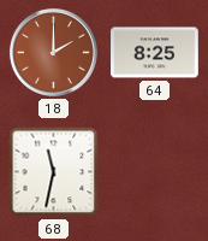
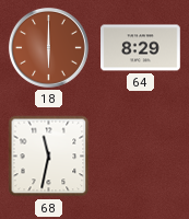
18: 2:00 -> 6:00 (48, 47)
64: 8:25 -> 8:29 (141, 48)
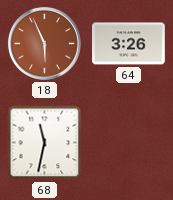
18: 6:00 -> 5:56 (44, 43)
64: 8:29 -> 3:26 (129, 44)
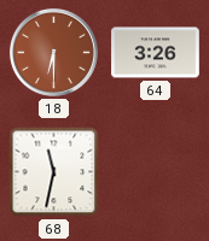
18: 5:56 -> 6:30 (53, 52)
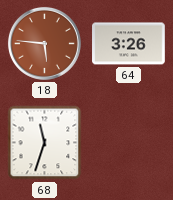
18: 6:30 -> 5:46 (44, 43)
68: 11:32 -> 11:33 (45, 143)
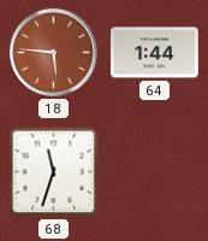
64: 3:26 -> 1:44 (155, 53)
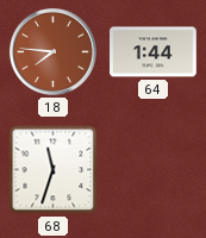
18: 5:46 -> 7:46 (52, 51)
